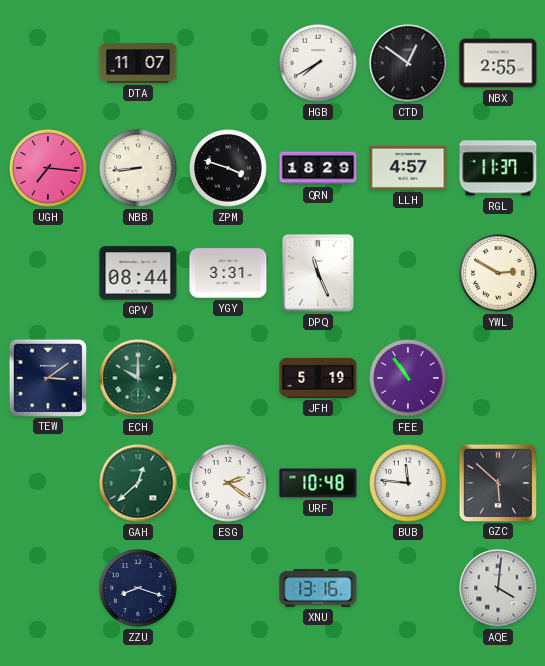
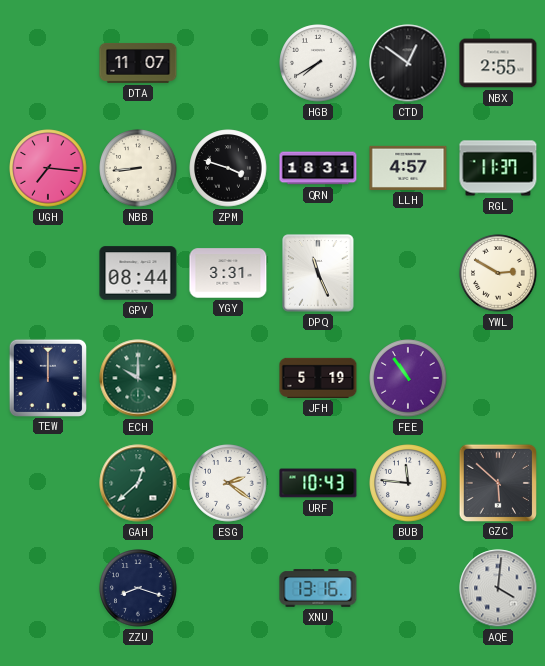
QRN: 18:29 -> 18:31 (318, 168)
TEW: 3:09 -> 12:00 (47, 377)
URF: 10:48 -> 10:43 (318, 483)
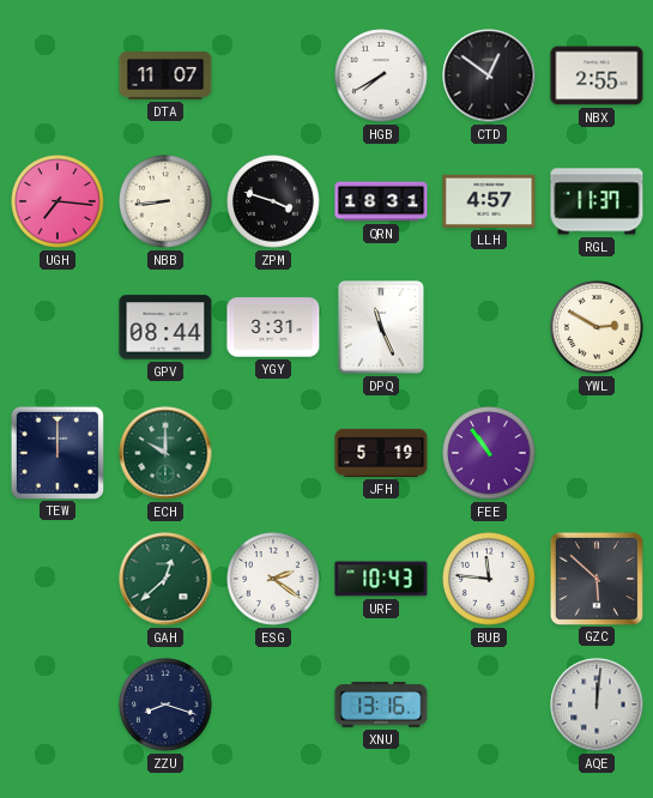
AQE: 4:01 -> 12:01 (597, 705)
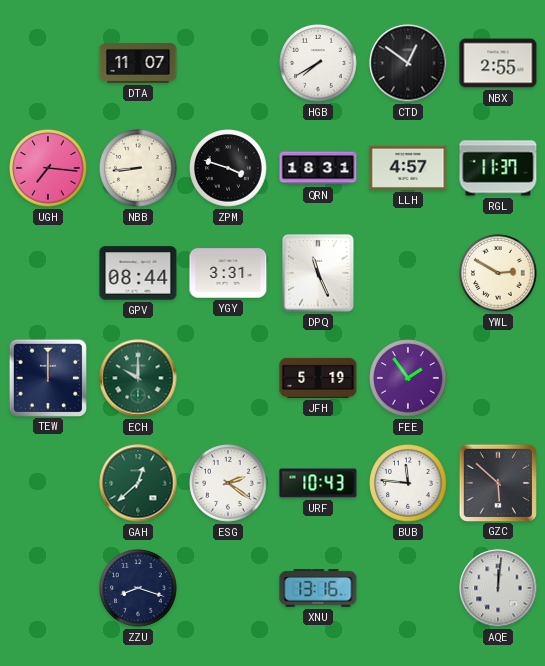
FEE: 10:54 -> 1:54 (408, 378)
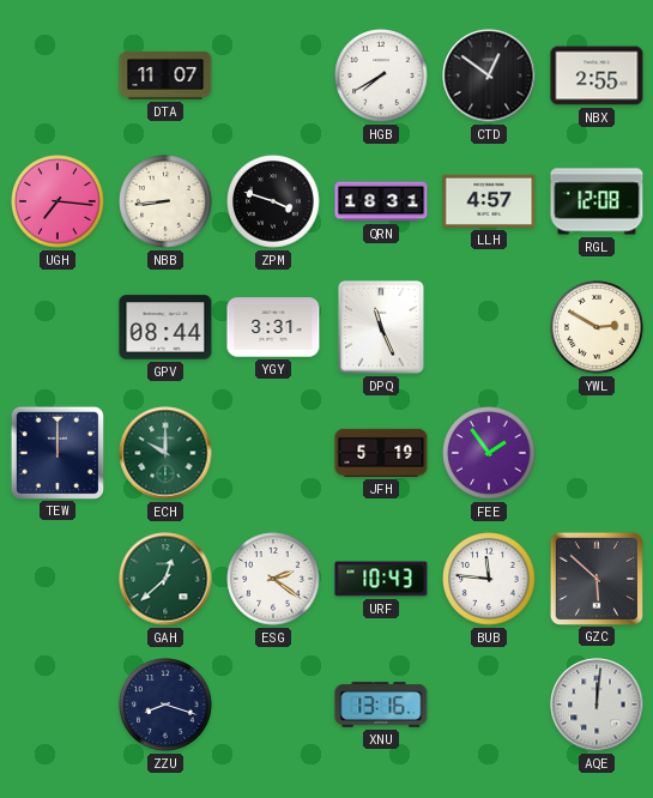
RGL: 11:37 -> 12:08 (597, 201)
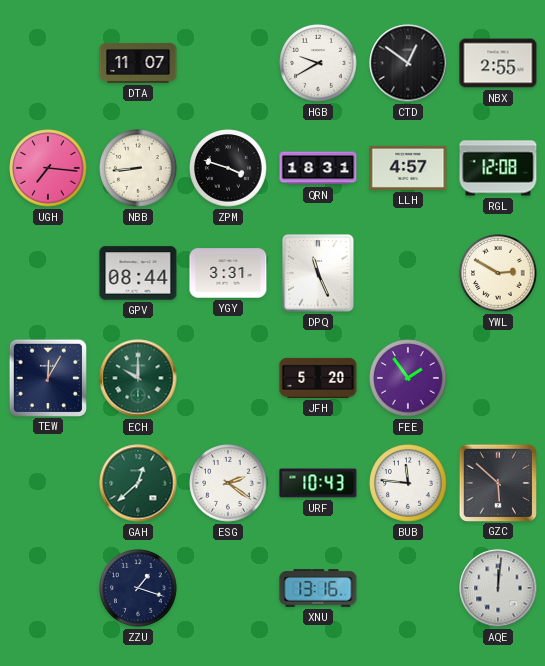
HGB: 7:40 -> 9:40 (318, 63)
TEW: 12:00 -> 12:05 (47, 377)
JFH: 5:19 -> 5:20 (318, 378)
ZZU: 8:18 -> 1:18 (138, 588)
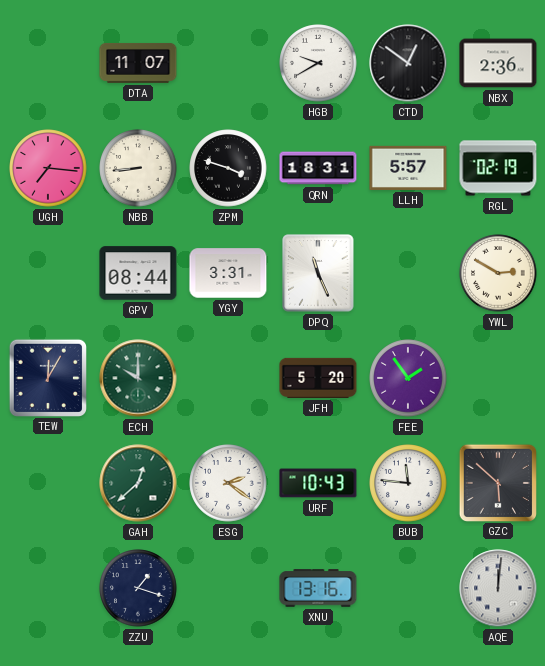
NBX: 2:55 -> 2:36 (498, 63)
LLH: 4:57 -> 5:57 (408, 168)
RGL: 12:08 -> 02:19 (498, 168)
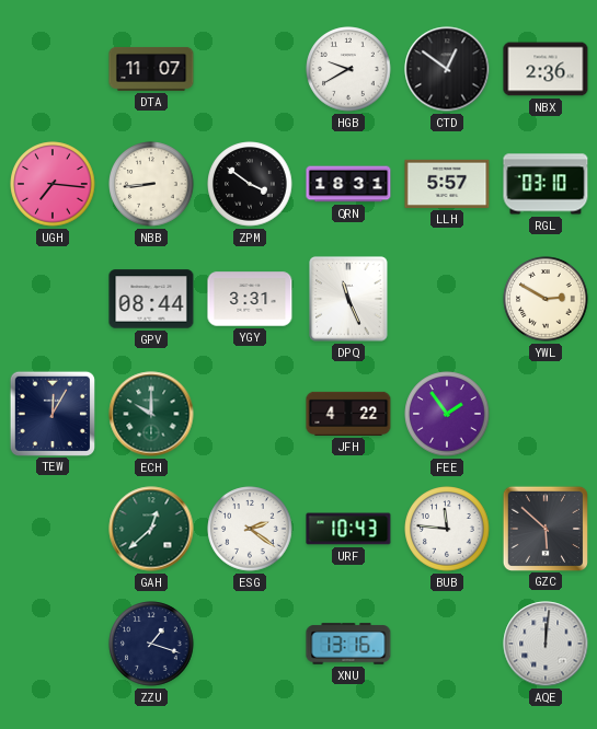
ZPM: 3:48 -> 3:51 (250, 184)
RGL: 02:19 -> 03:10 (546, 184)
JFH: 5:20 -> 4:22 (348, 414)
